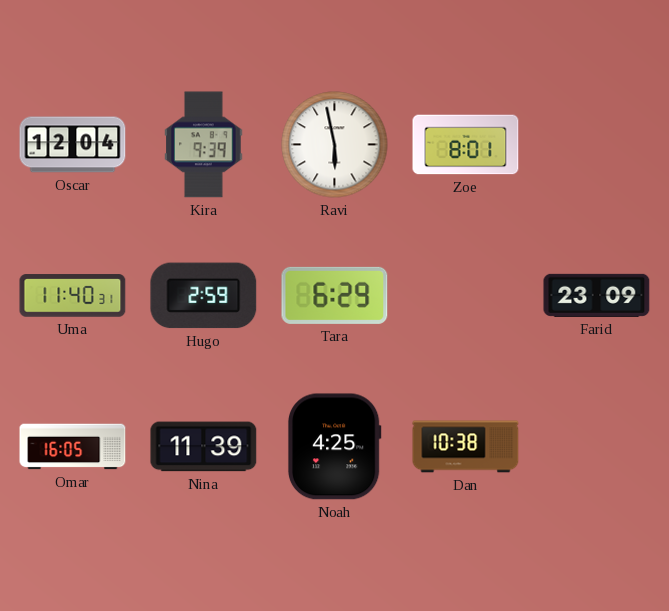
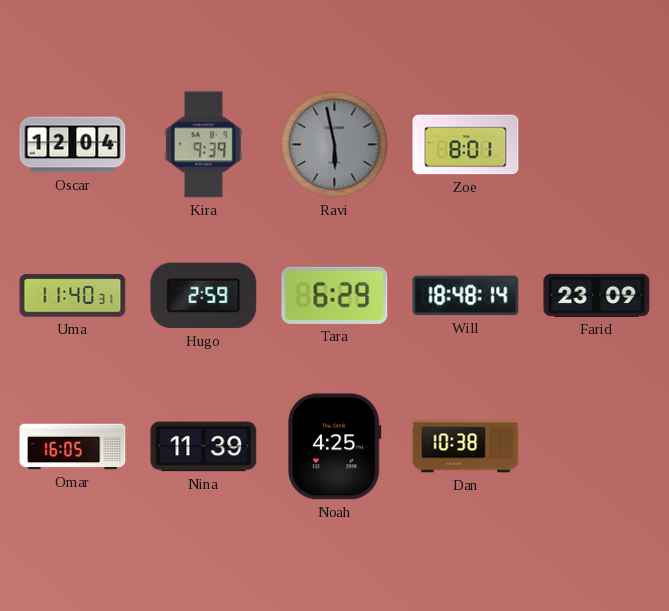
Ravi dial: white -> grey (335, 145)
Will: none -> 18:48 (466, 296)
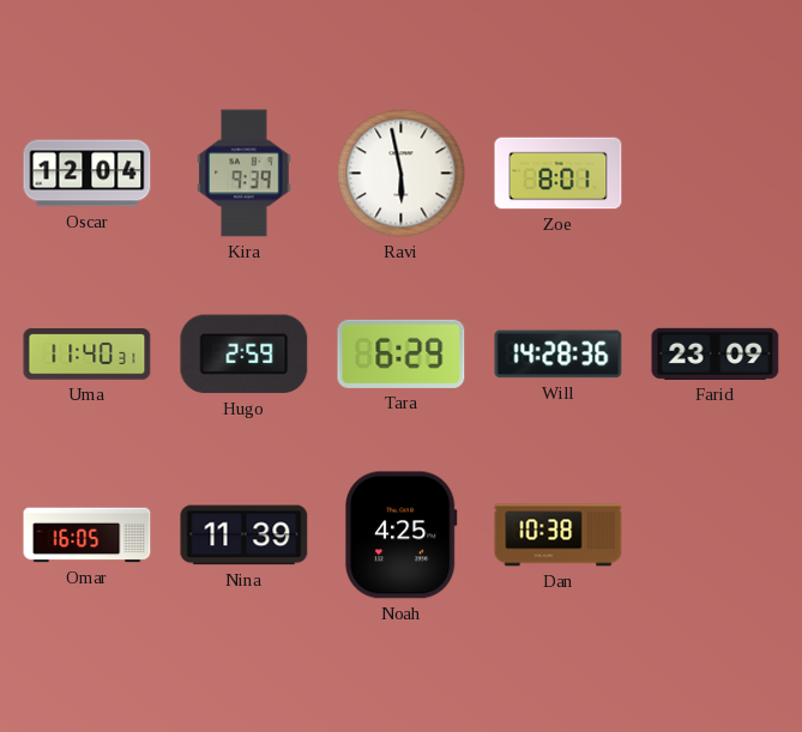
Ravi dial: grey -> white (402, 174)
Will: 18:48 -> 14:28 (559, 355)
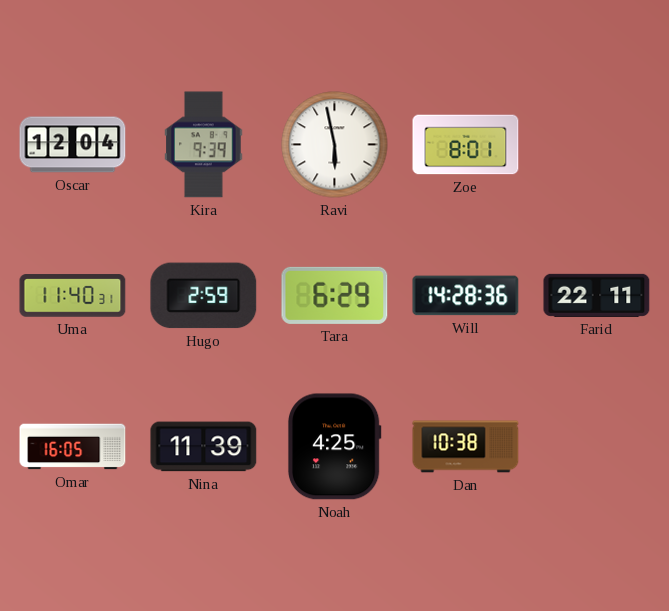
Farid: 23:09 -> 22:11 (597, 295)
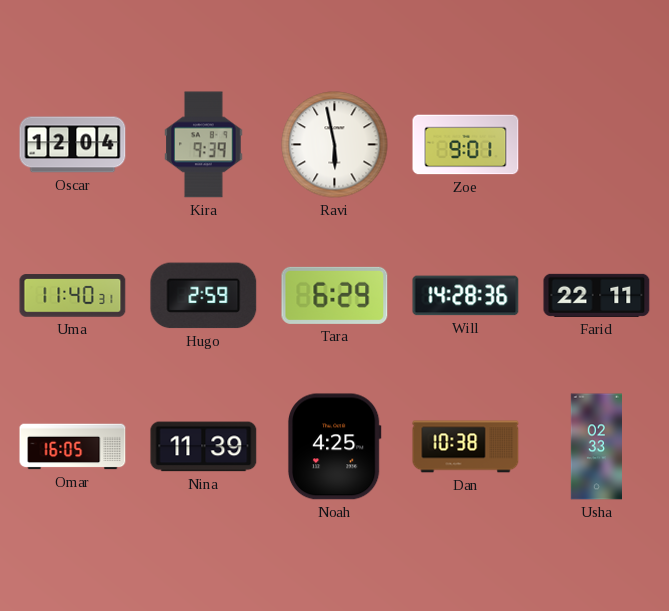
Zoe: 8:01 -> 9:01 (466, 145)
Usha: none -> 02:33 (596, 447)
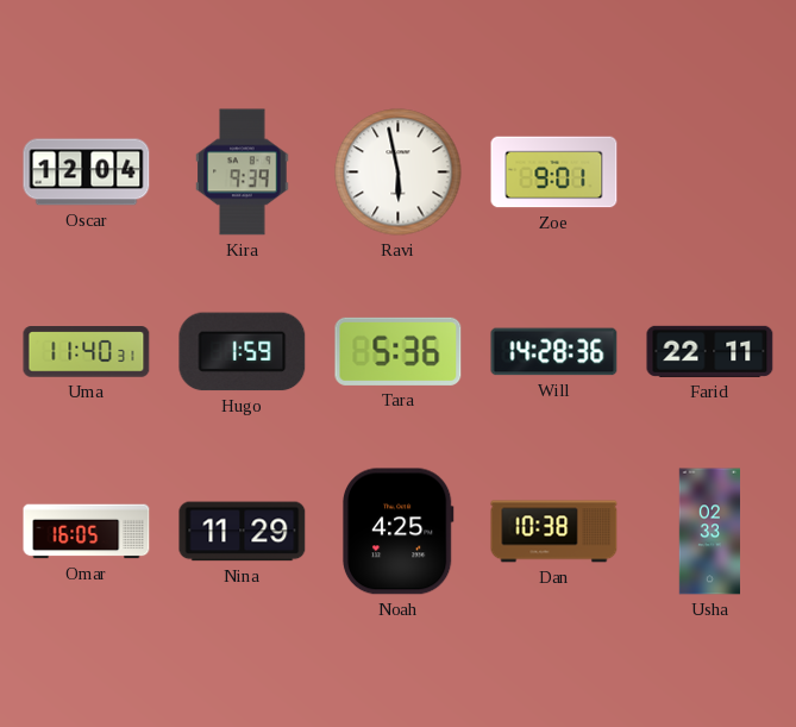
Hugo: 2:59 -> 1:59 (243, 352)
Tara: 6:29 -> 5:36 (399, 351)
Nina: 11:39 -> 11:29 (243, 532)
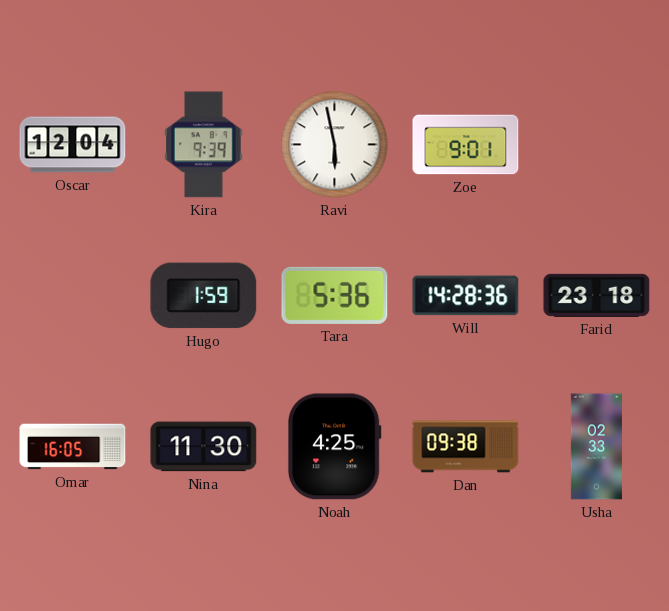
Uma: 11:40 -> none (87, 352)
Farid: 22:11 -> 23:18 (597, 295)
Nina: 11:29 -> 11:30 (204, 447)
Dan: 10:38 -> 09:38 (466, 447)
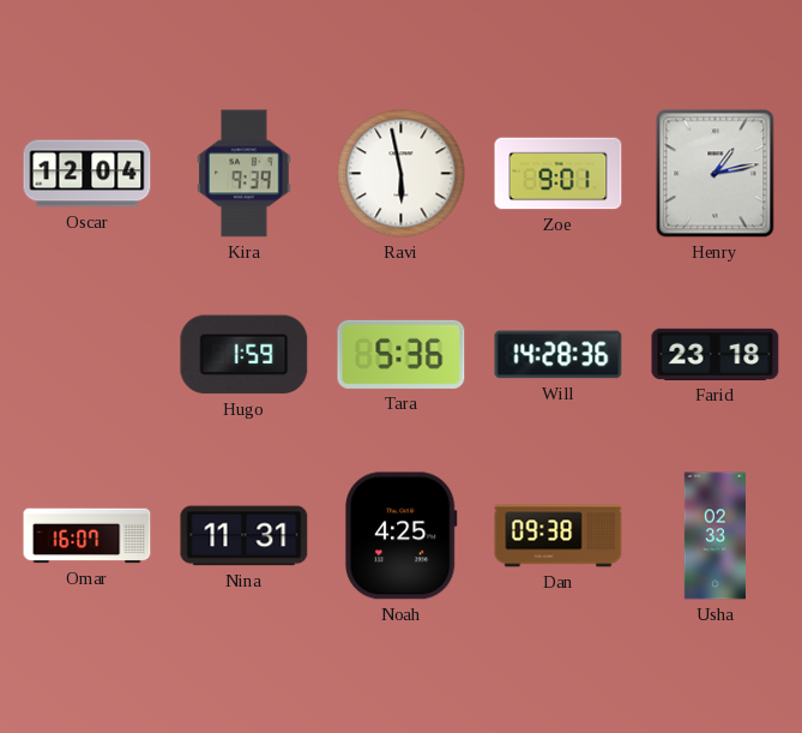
Henry: none -> 1:13 (716, 174)
Omar: 16:05 -> 16:07 (88, 536)
Nina: 11:30 -> 11:31 (245, 536)
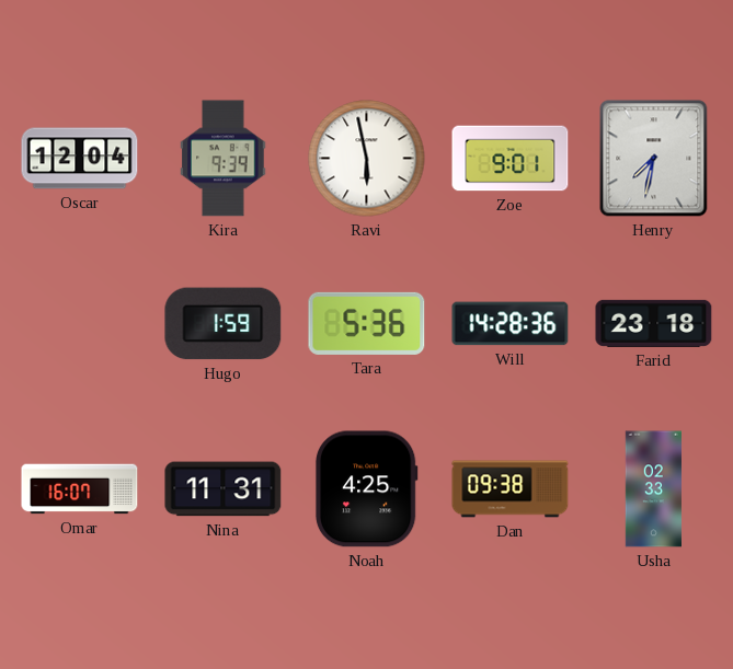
Henry: 1:13 -> 7:32 (654, 159)
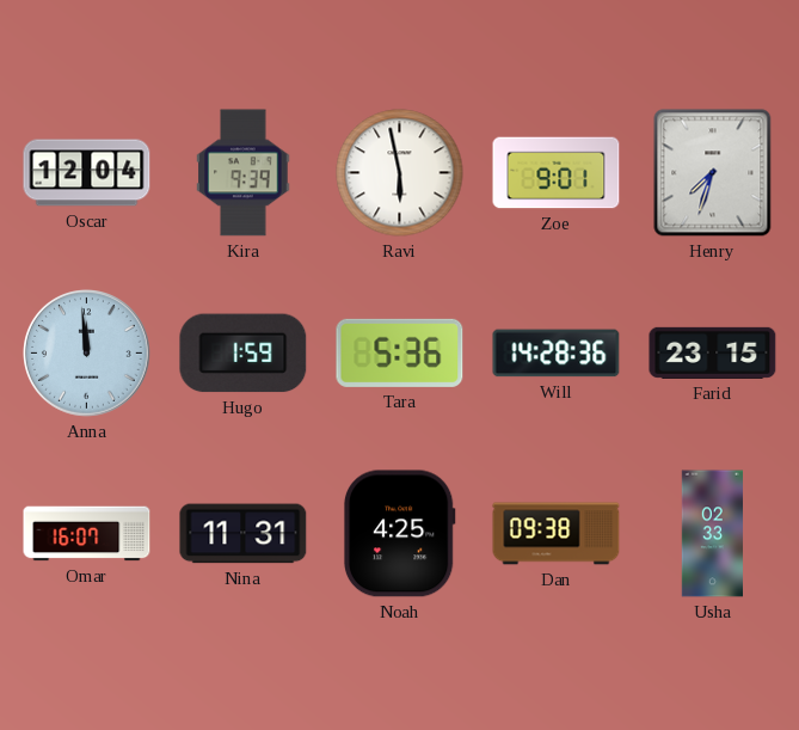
Henry: 7:32 -> 7:33 (713, 173)
Anna: none -> 11:59 (87, 354)
Farid: 23:18 -> 23:15 (713, 352)
